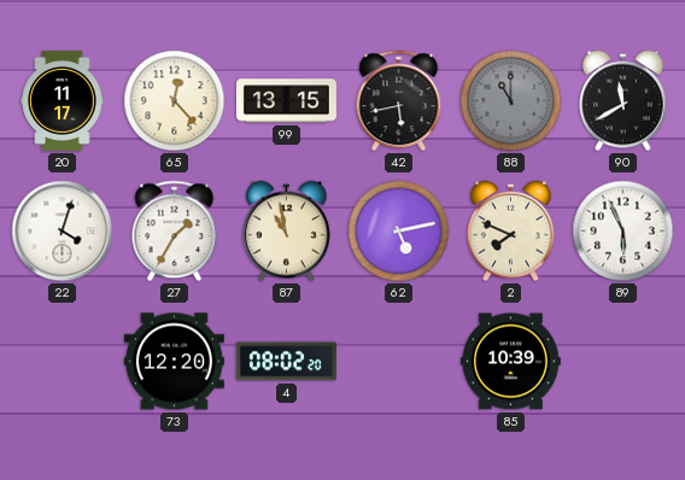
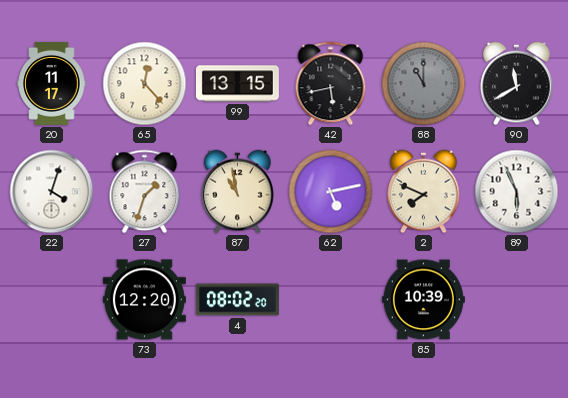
27: 1:35 -> 1:33 (145, 192)
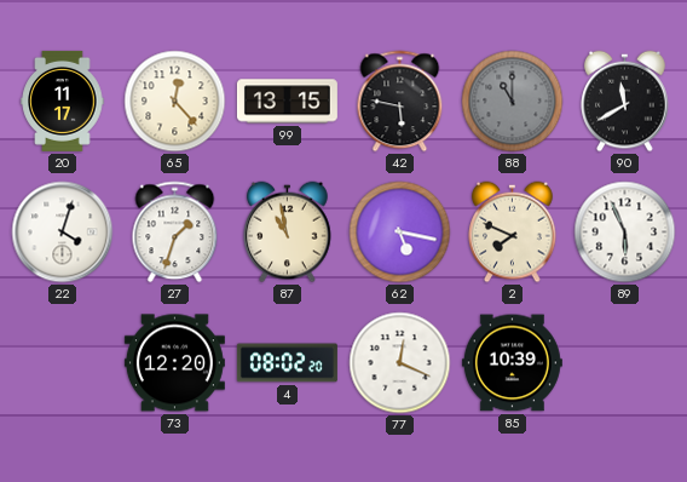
42: 5:43 -> 5:47 (400, 102)
62: 5:13 -> 5:17 (400, 233)
77: none -> 12:19 (400, 363)
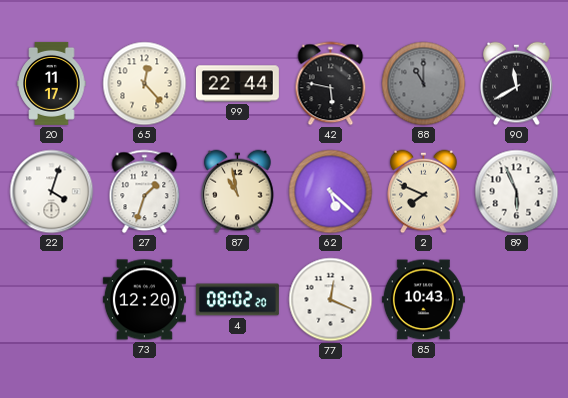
99: 13:15 -> 22:44 (237, 84)
62: 5:17 -> 5:22 (331, 192)
85: 10:39 -> 10:43 (423, 300)
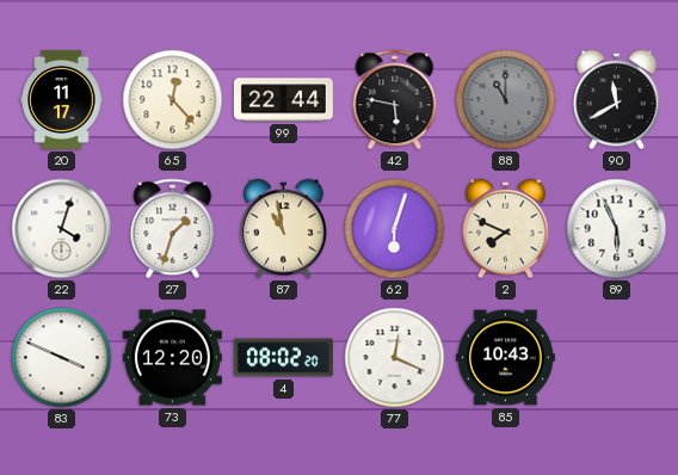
62: 5:22 -> 6:03 (395, 229)
83: none -> 3:49 (62, 358)
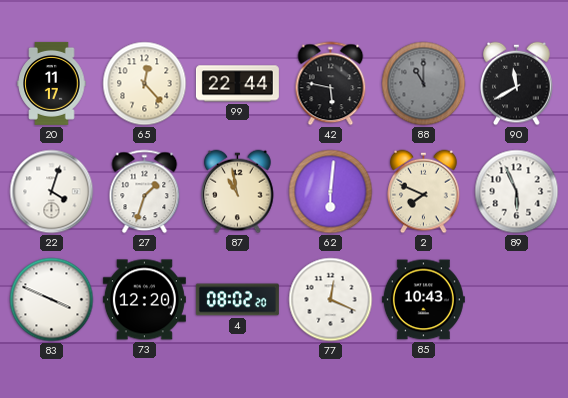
62: 6:03 -> 6:01 (331, 192)
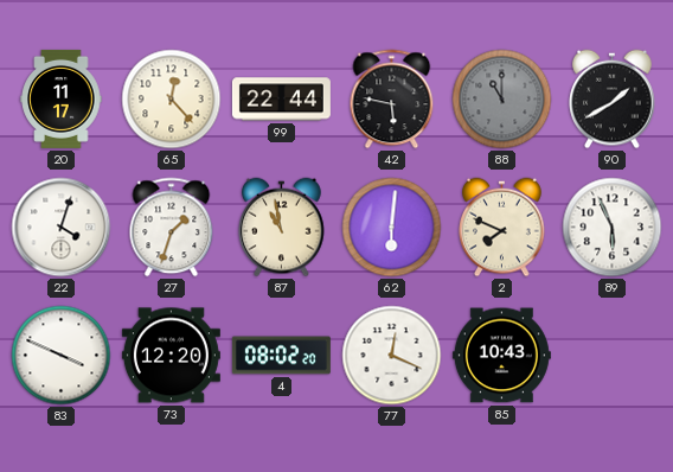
90: 11:40 -> 1:40 (613, 100)
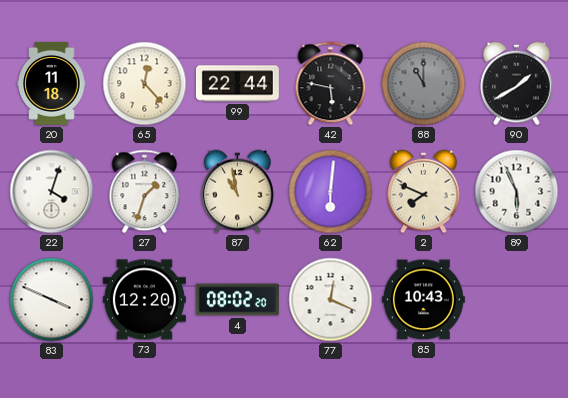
20: 11:17 -> 11:18 (52, 83)
